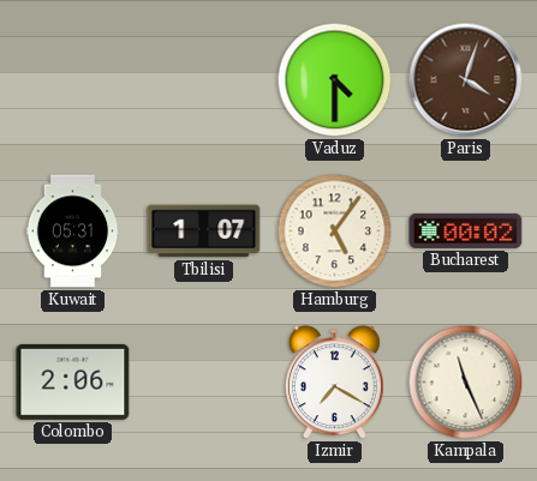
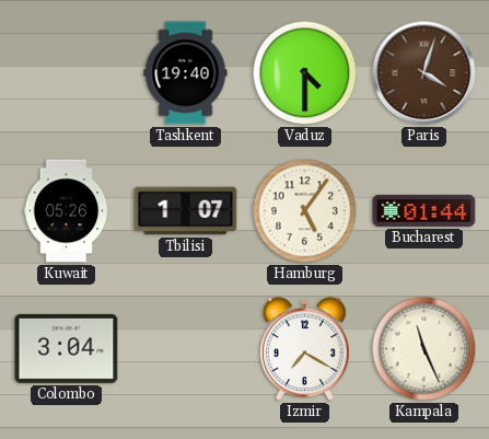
Tashkent: none -> 19:40 (186, 73)
Kuwait: 05:31 -> 05:26 (67, 211)
Bucharest: 00:02 -> 01:44 (424, 210)
Colombo: 2:06 -> 3:04 (67, 348)
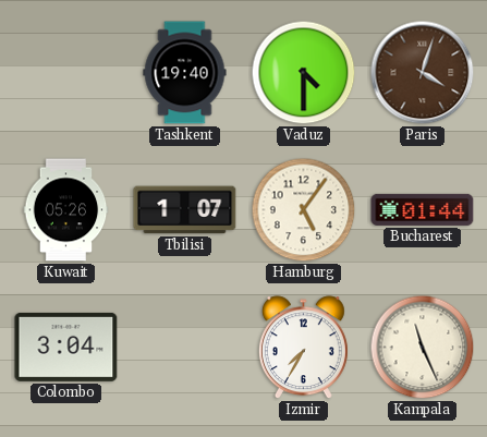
Izmir: 7:20 -> 7:35 (303, 348)
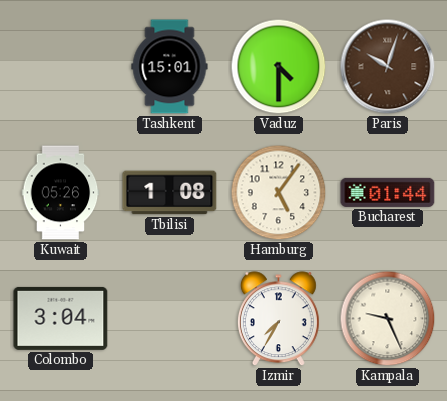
Tashkent: 19:40 -> 15:01 (170, 67)
Paris: 4:03 -> 10:03 (388, 67)
Tbilisi: 1:07 -> 1:08 (170, 193)
Kampala: 11:26 -> 9:26 (388, 319)
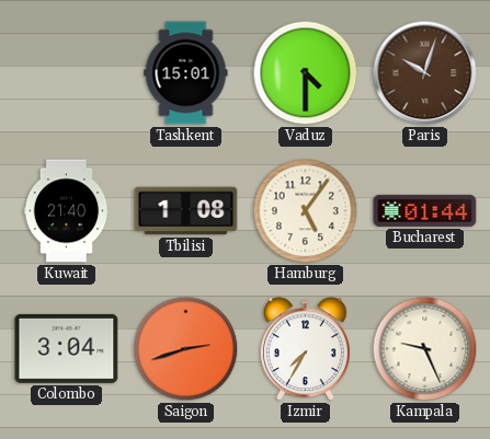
Kuwait: 05:26 -> 21:40 (67, 211)
Saigon: none -> 2:42 (186, 349)
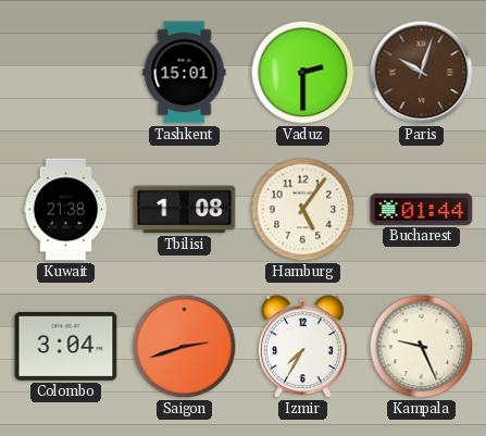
Vaduz: 4:30 -> 2:30 (303, 73)
Kuwait: 21:40 -> 21:38 (66, 210)
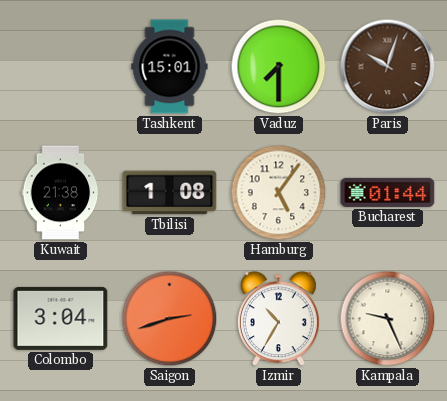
Vaduz: 2:30 -> 7:30 (279, 67)
Izmir: 7:35 -> 10:35 (278, 319)
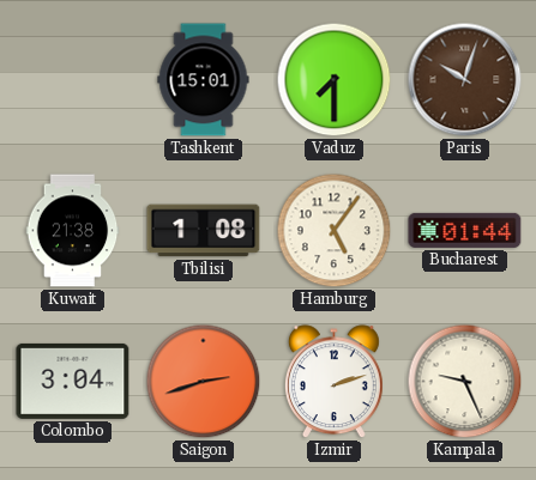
Izmir: 10:35 -> 2:12 (333, 382)
